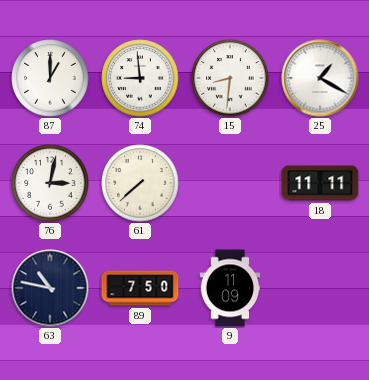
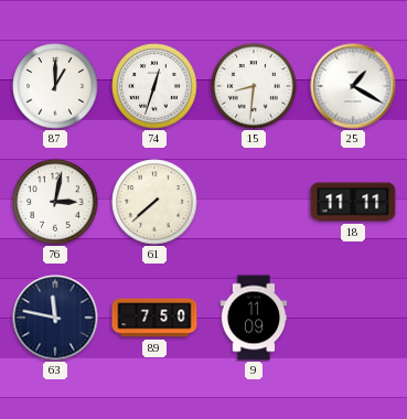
74: 8:59 -> 12:33 (154, 86)
63: 10:47 -> 11:47 (55, 318)
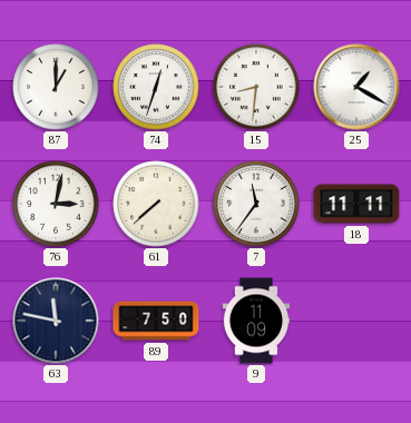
7: none -> 11:36 (256, 204)
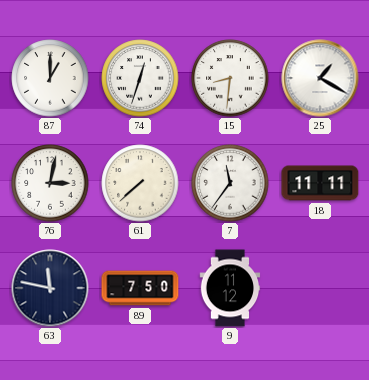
9: 11:09 -> 11:12 (230, 288)
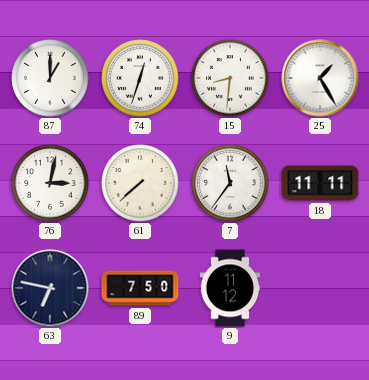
25: 1:20 -> 1:25 (320, 78)
63: 11:47 -> 6:47 (50, 288)
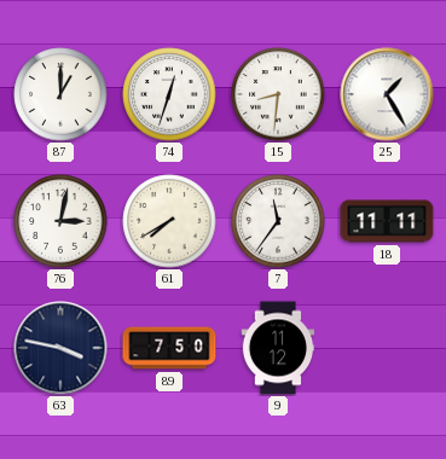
61: 7:38 -> 7:40 (169, 221)
63: 6:47 -> 3:47 (60, 348)
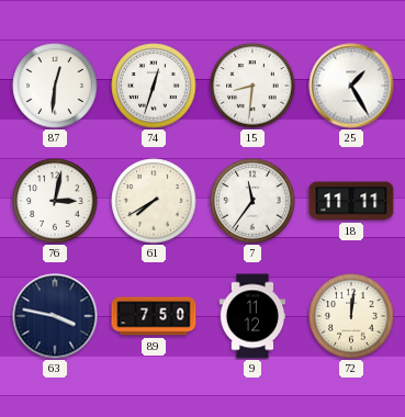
87: 1:00 -> 12:31 (55, 86)
72: none -> 12:01 (351, 316)
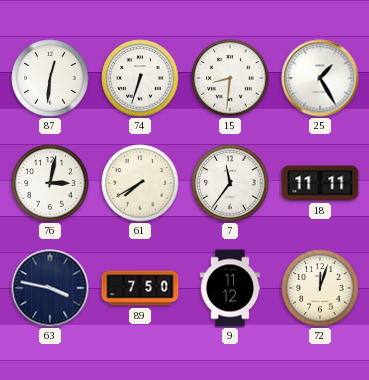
74: 12:33 -> 6:33 (140, 78)
72: 12:01 -> 12:03 (320, 288)
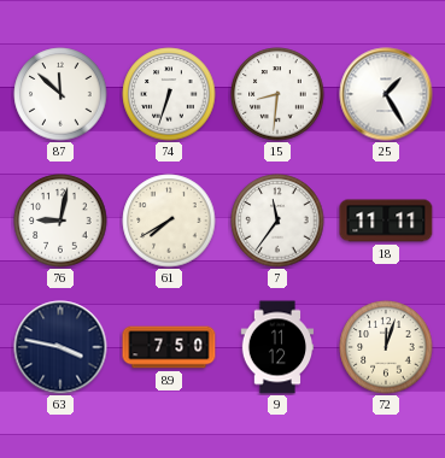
87: 12:31 -> 11:52 (60, 94)
76: 3:02 -> 9:02 (60, 221)
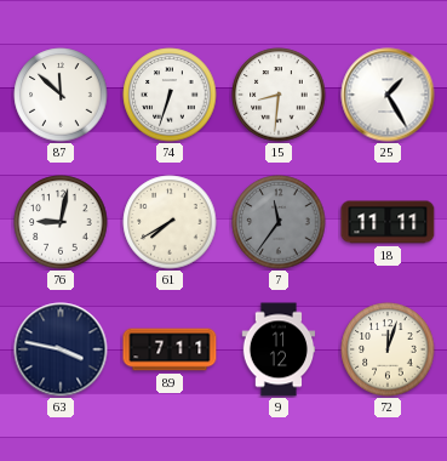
7 dial: white -> grey (279, 222)
89: 7:50 -> 7:11 (170, 349)
